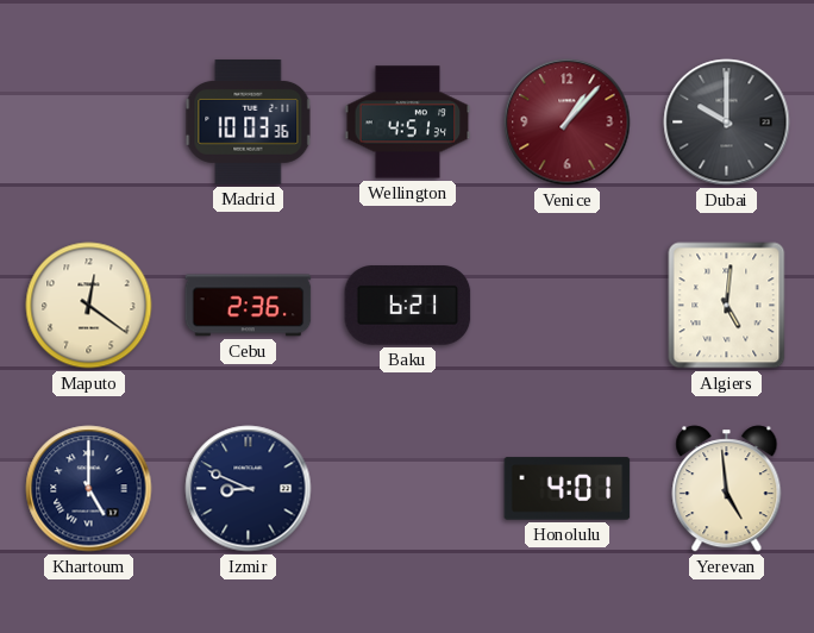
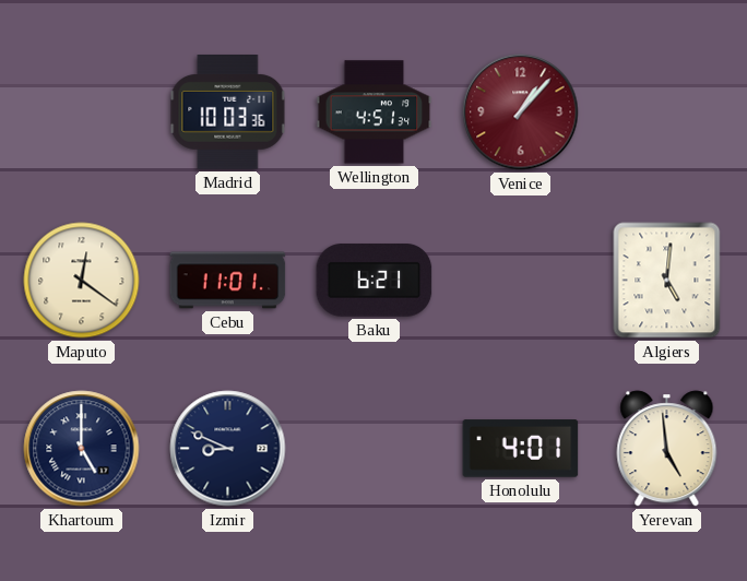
Dubai: 10:00 -> none (727, 123)
Cebu: 2:36 -> 11:01 (228, 281)
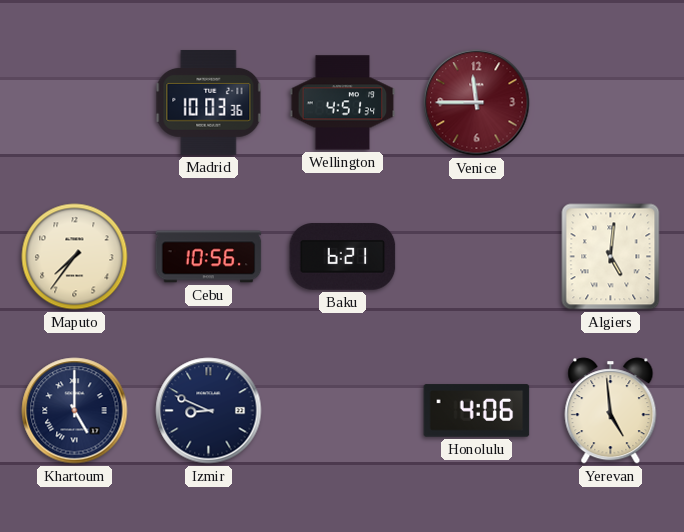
Venice: 1:07 -> 11:45 (477, 103)
Maputo: 12:21 -> 7:36 (75, 257)
Cebu: 11:01 -> 10:56 (209, 257)
Honolulu: 4:01 -> 4:06 (477, 411)
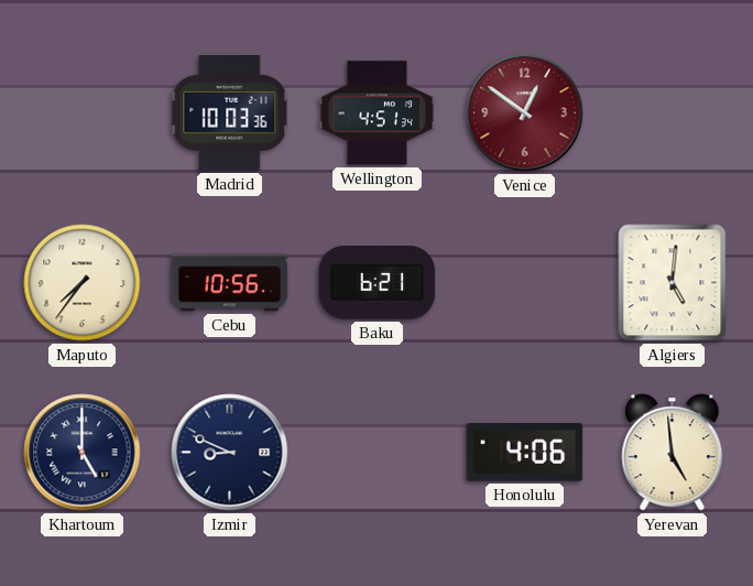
Venice: 11:45 -> 12:51 (525, 113)
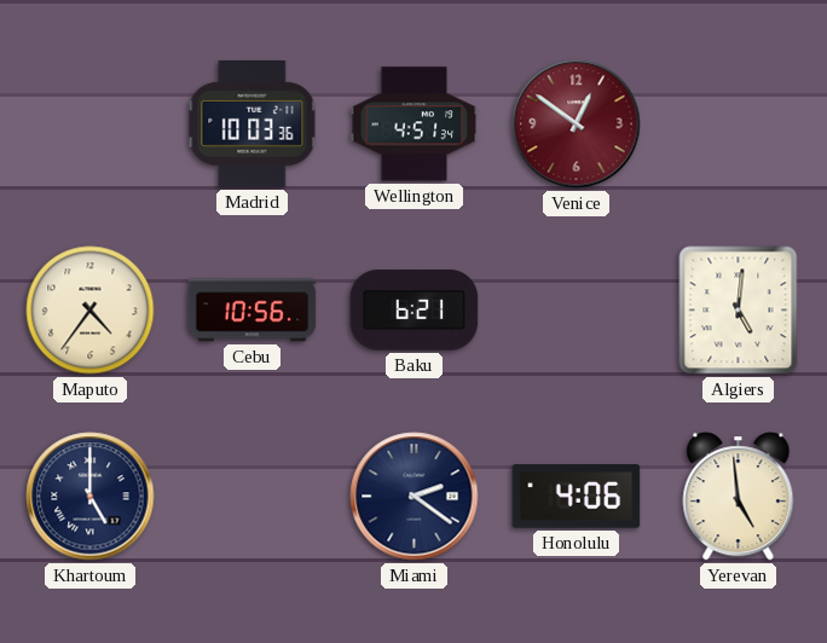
Maputo: 7:36 -> 4:36 (91, 311)
Izmir: 8:49 -> none (230, 453)
Miami: none -> 2:21 (415, 497)
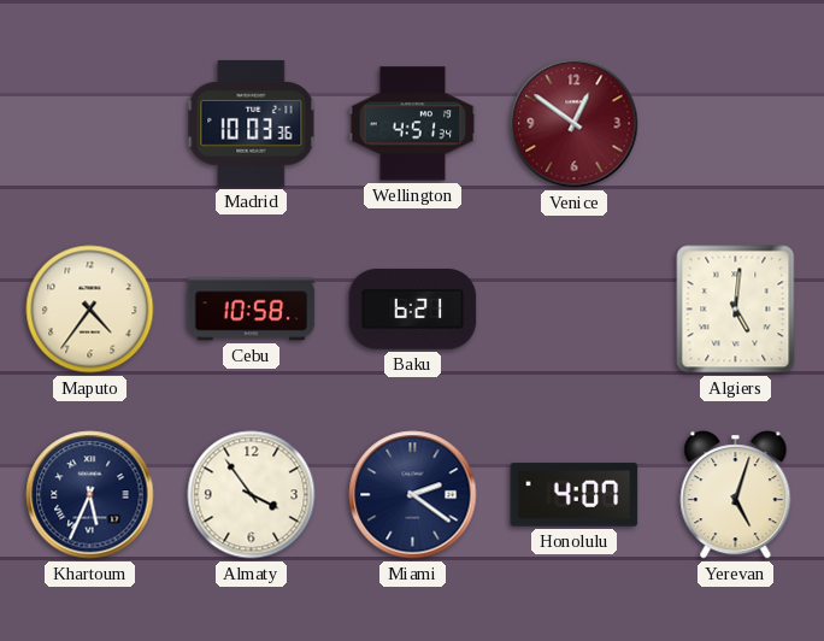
Cebu: 10:56 -> 10:58 (252, 310)
Khartoum: 5:00 -> 5:34 (90, 495)
Almaty: none -> 3:54 (252, 495)
Honolulu: 4:06 -> 4:07 (575, 495)
Yerevan: 4:59 -> 5:03 (736, 495)
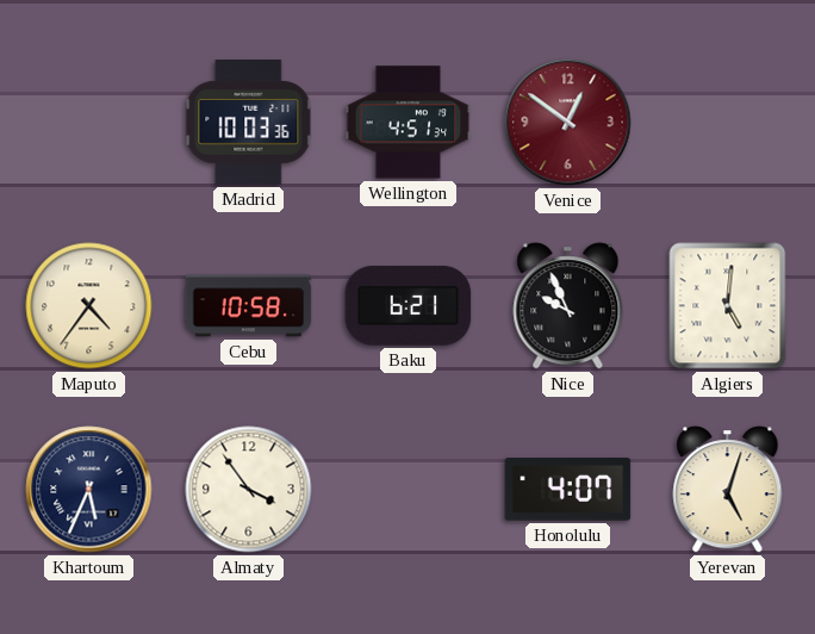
Nice: none -> 9:56 (568, 306)
Miami: 2:21 -> none (413, 495)
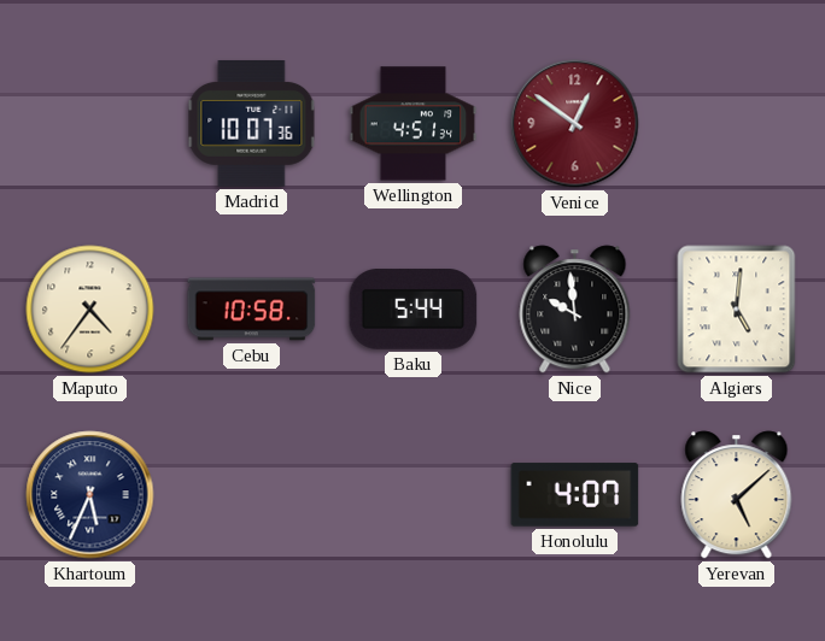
Madrid: 10:03 -> 10:07 (252, 124)
Baku: 6:21 -> 5:44 (414, 310)
Nice: 9:56 -> 9:59 (575, 310)
Almaty: 3:54 -> none (249, 490)
Yerevan: 5:03 -> 5:08 (737, 495)
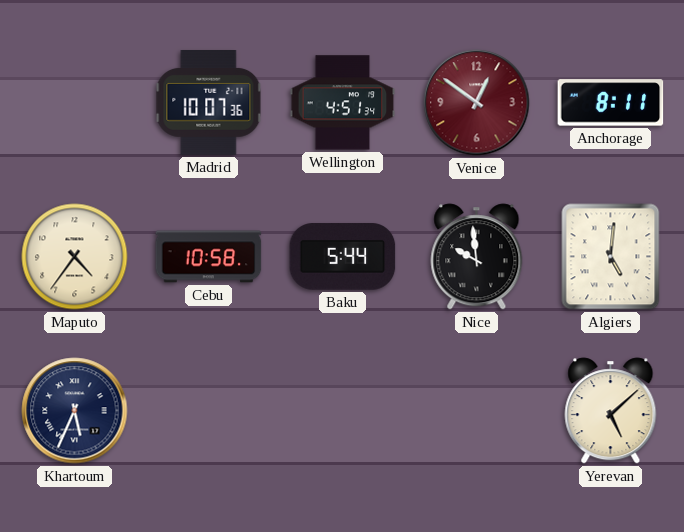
Anchorage: none -> 8:11 (611, 103)
Honolulu: 4:07 -> none (575, 495)
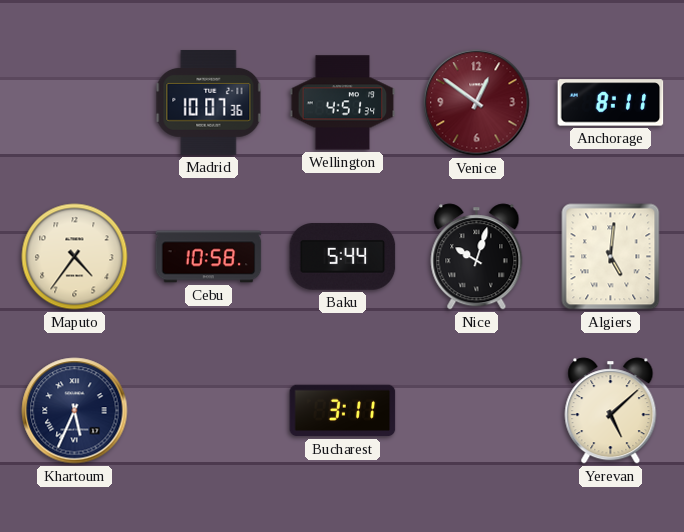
Nice: 9:59 -> 10:03 (477, 257)
Bucharest: none -> 3:11 (343, 411)
